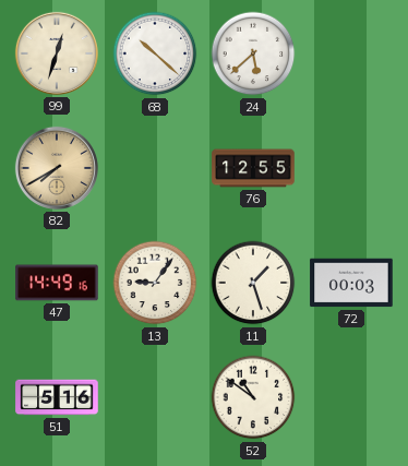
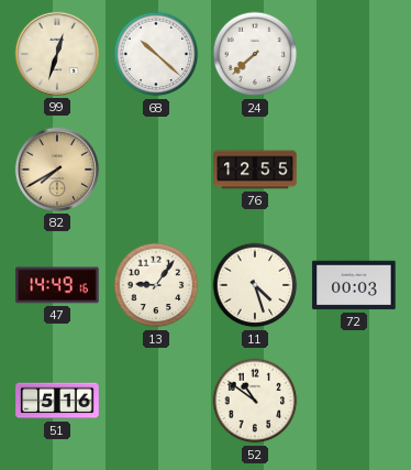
24: 5:38 -> 7:38 (255, 54)
11: 1:27 -> 4:27 (255, 285)
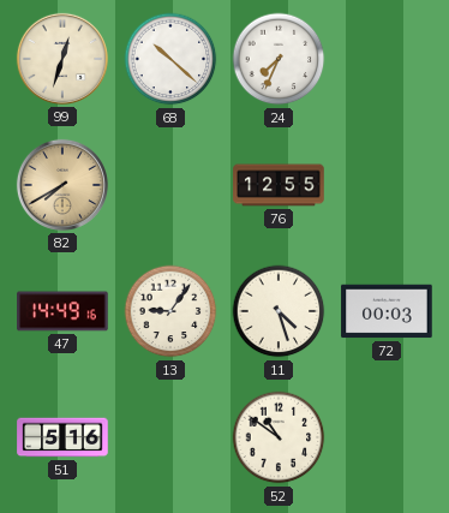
24: 7:38 -> 7:34 (279, 59)
